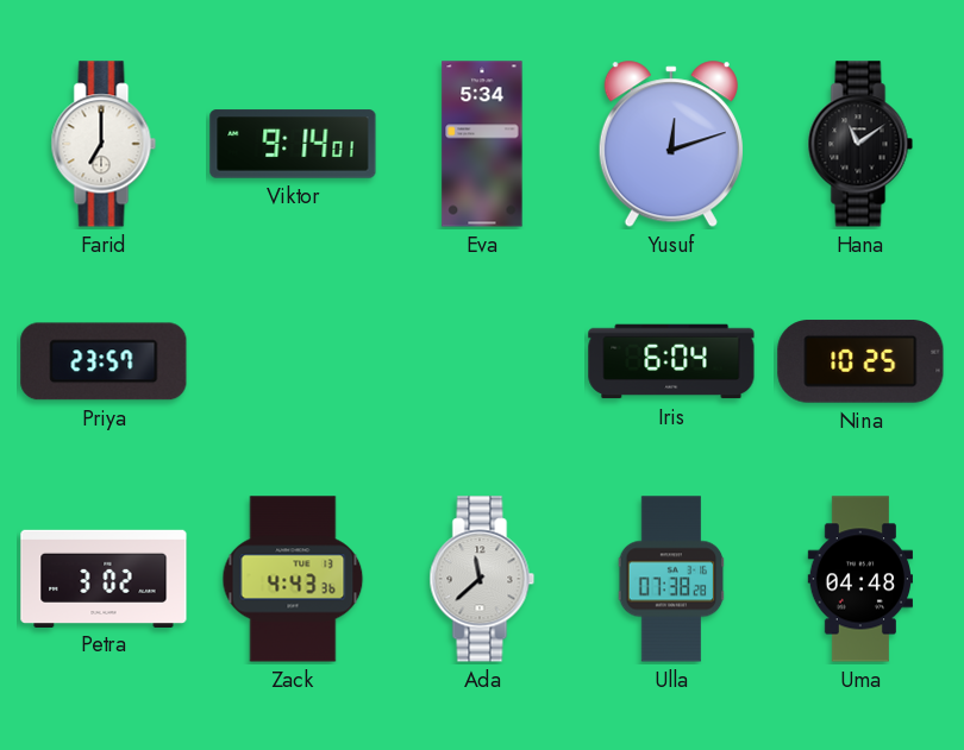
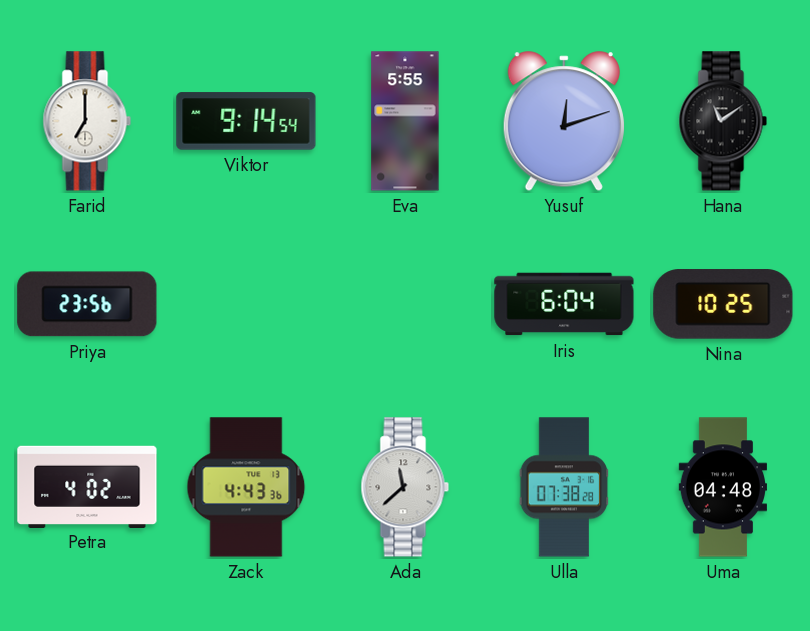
Viktor: 9:14:01 -> 9:14:54 (246, 121)
Eva: 5:34 -> 5:55 (405, 121)
Priya: 23:57 -> 23:56 (87, 304)
Petra: 3:02 -> 4:02 (87, 486)
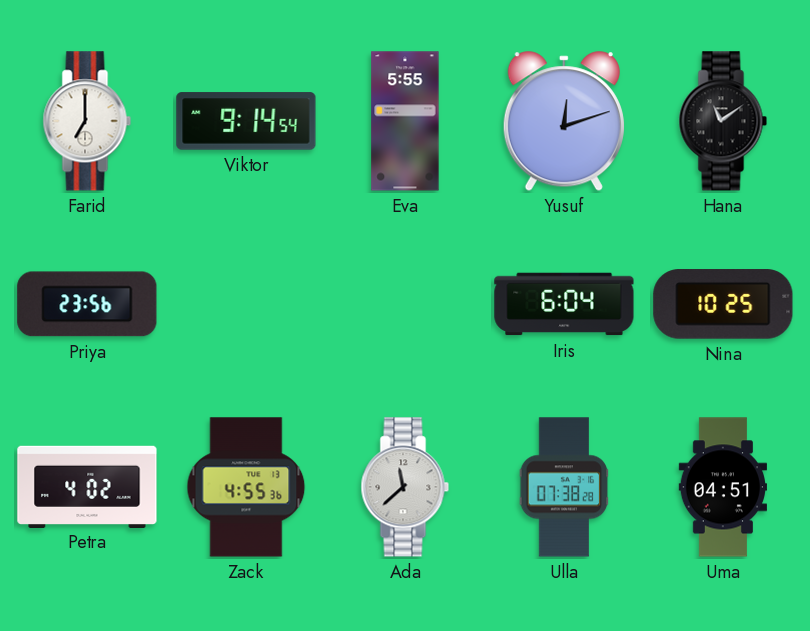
Zack: 4:43 -> 4:55 (246, 487)
Uma: 04:48 -> 04:51 (722, 487)
